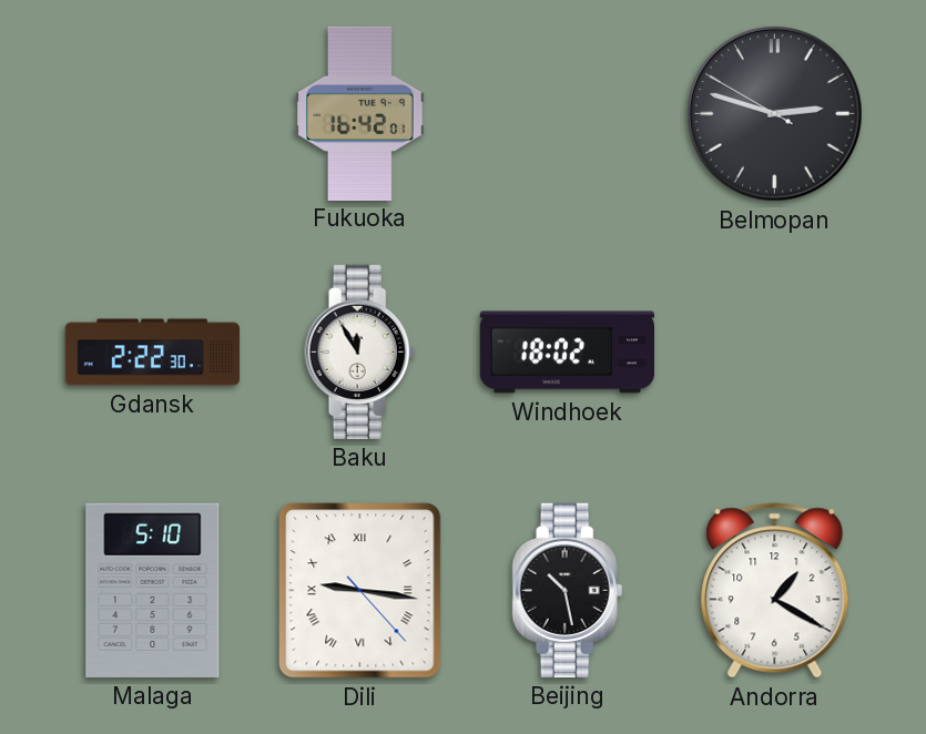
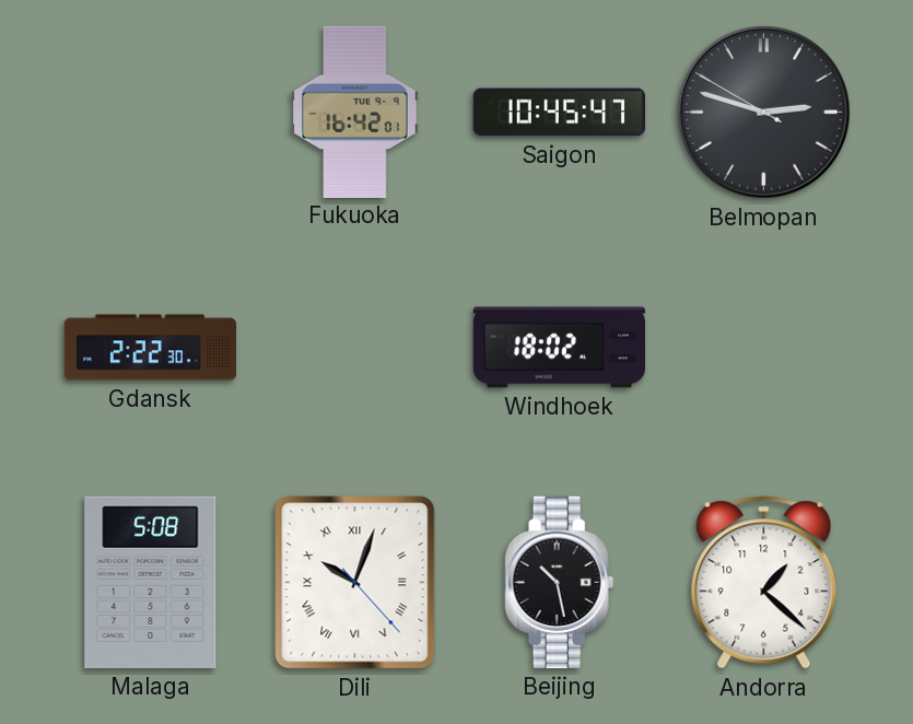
Saigon: none -> 10:45 (559, 113)
Baku: 11:55 -> none (360, 351)
Malaga: 5:10 -> 5:08 (151, 582)
Dili: 9:16 -> 10:03 (355, 583)
Andorra: 1:20 -> 1:22 (764, 583)
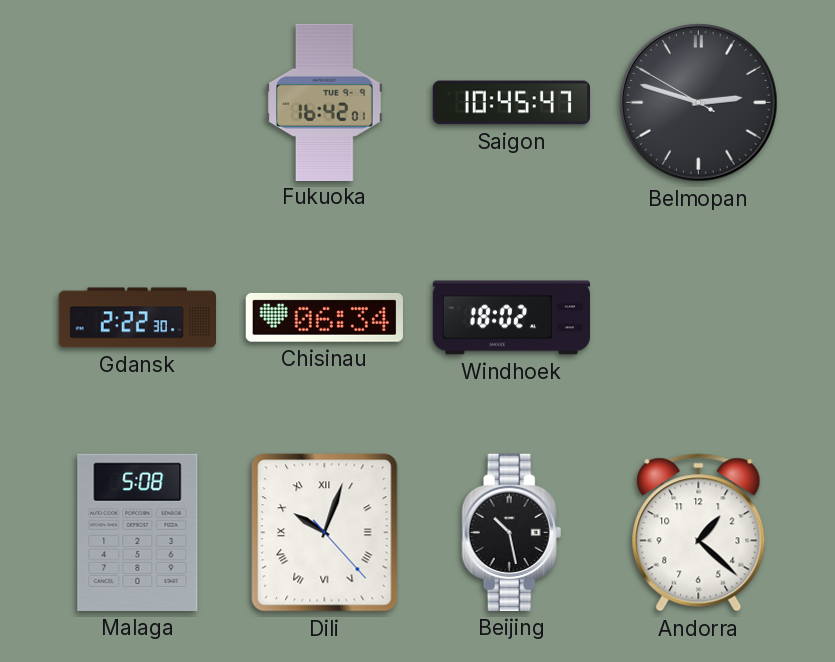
Chisinau: none -> 06:34 (324, 318)
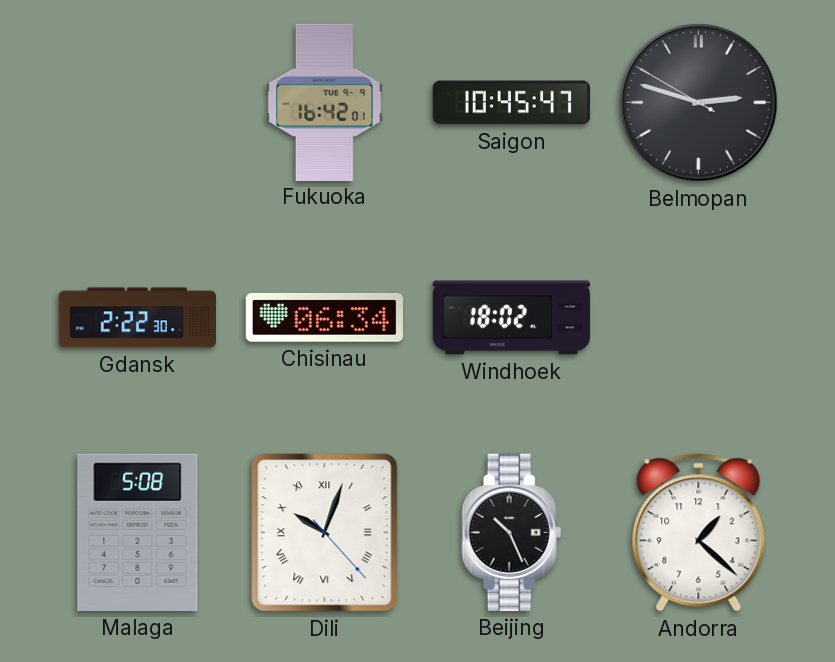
Beijing: 10:28 -> 10:26 (512, 532)
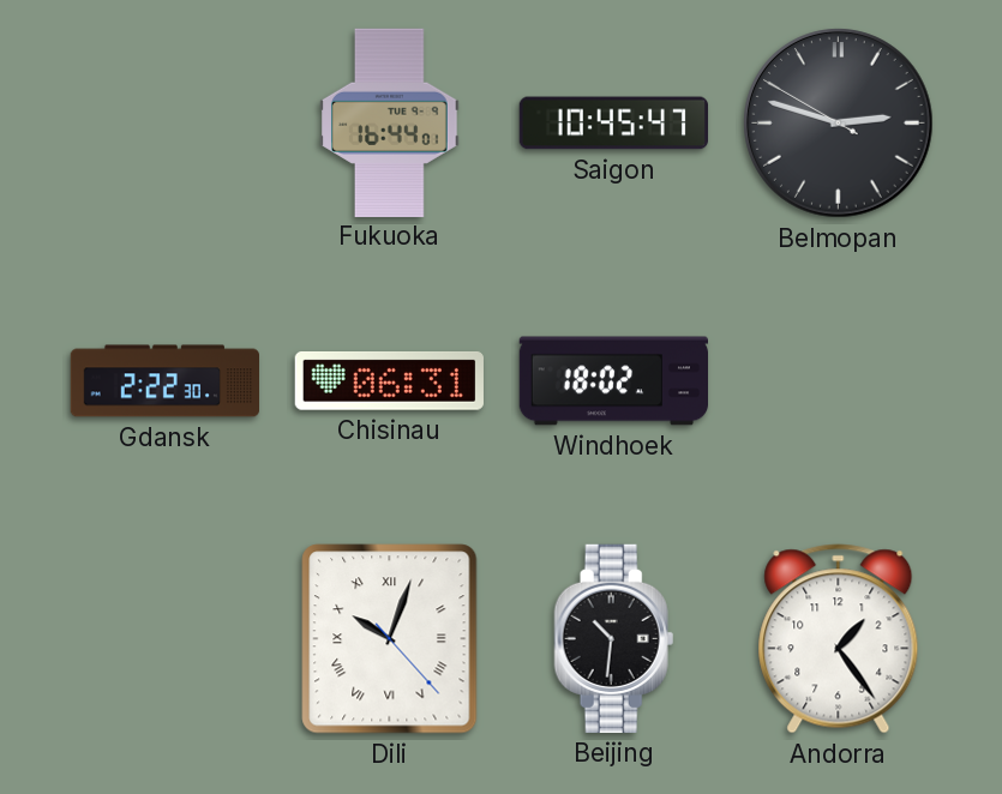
Fukuoka: 16:42 -> 16:44 (390, 122)
Chisinau: 06:34 -> 06:31 (389, 381)
Malaga: 5:08 -> none (138, 532)
Beijing: 10:26 -> 10:31 (614, 638)
Andorra: 1:22 -> 1:24 (839, 639)
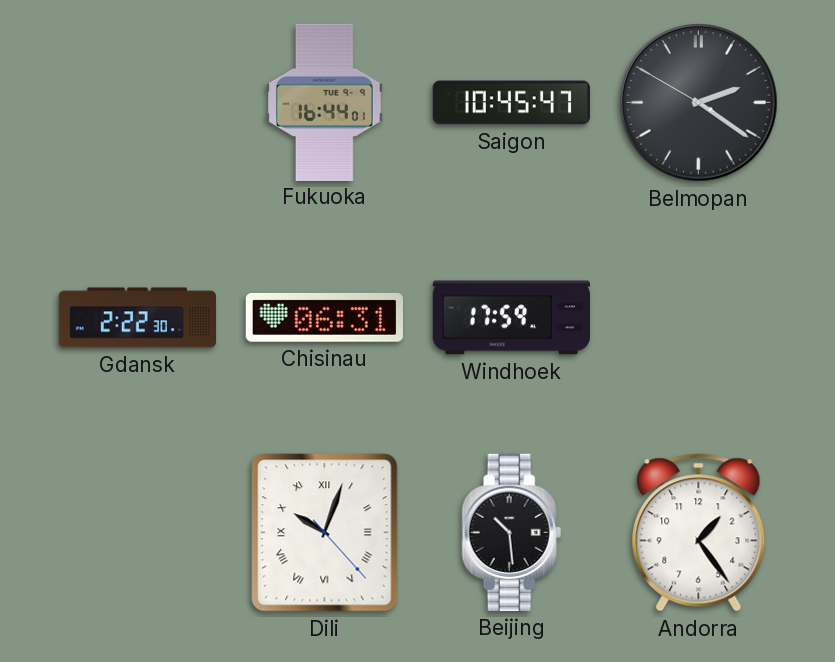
Belmopan: 2:47 -> 2:20 (699, 103)
Windhoek: 18:02 -> 17:59 (511, 318)
Beijing: 10:31 -> 10:29 (512, 532)
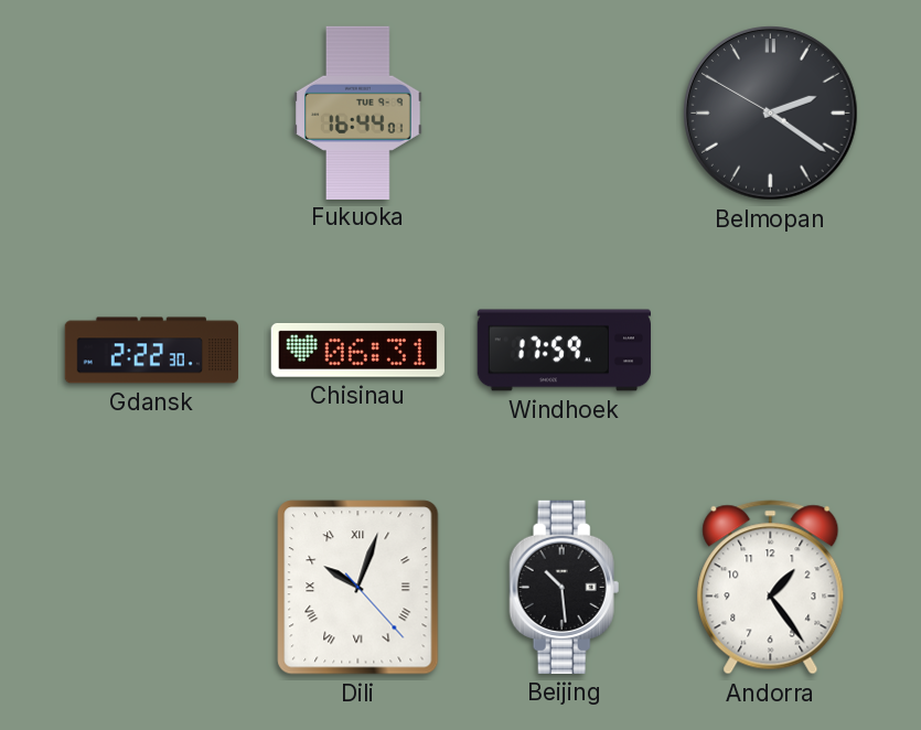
Saigon: 10:45 -> none (511, 103)
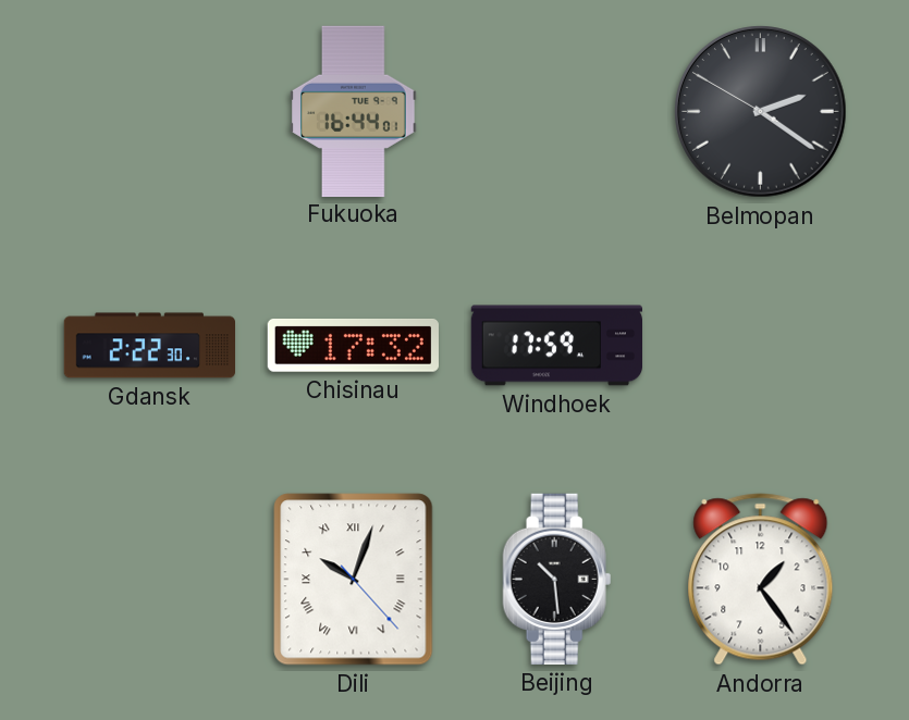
Chisinau: 06:31 -> 17:32 (353, 346)
